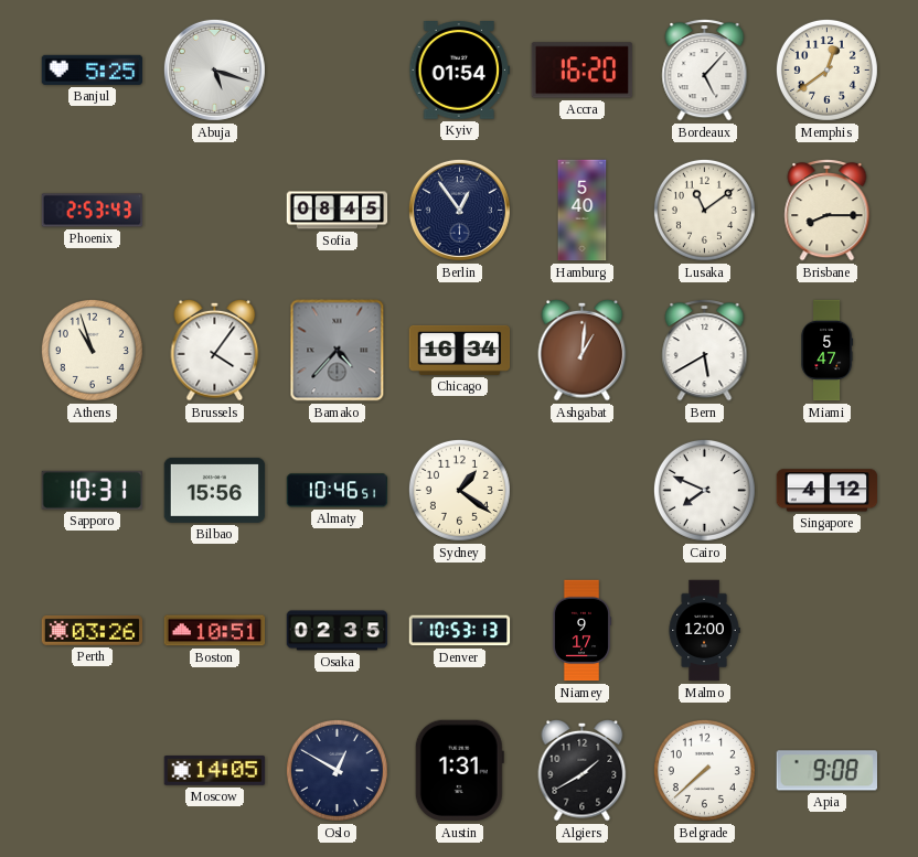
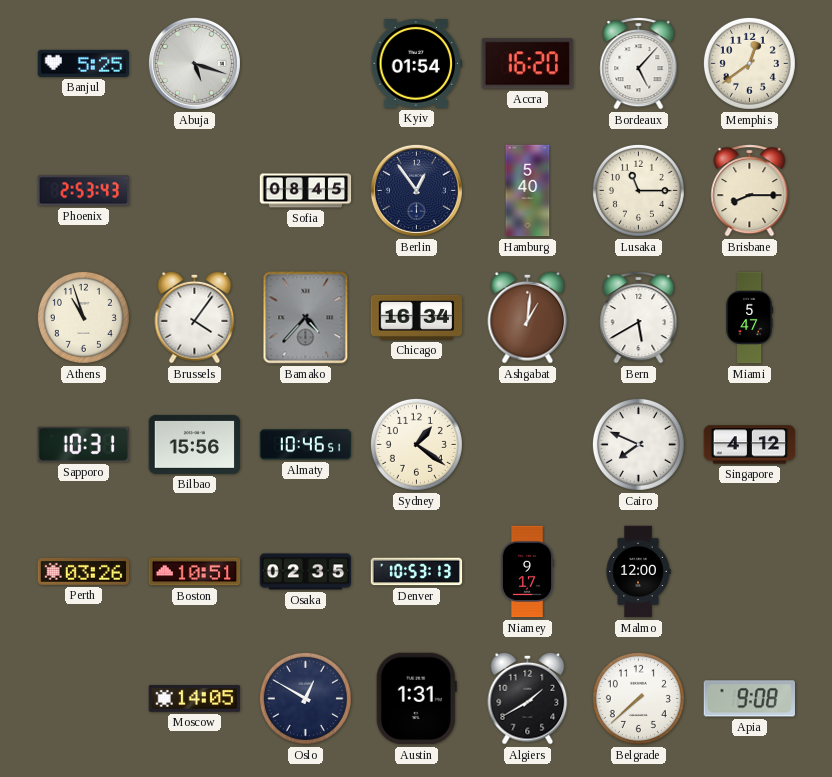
Lusaka: 11:09 -> 11:15 (638, 190)
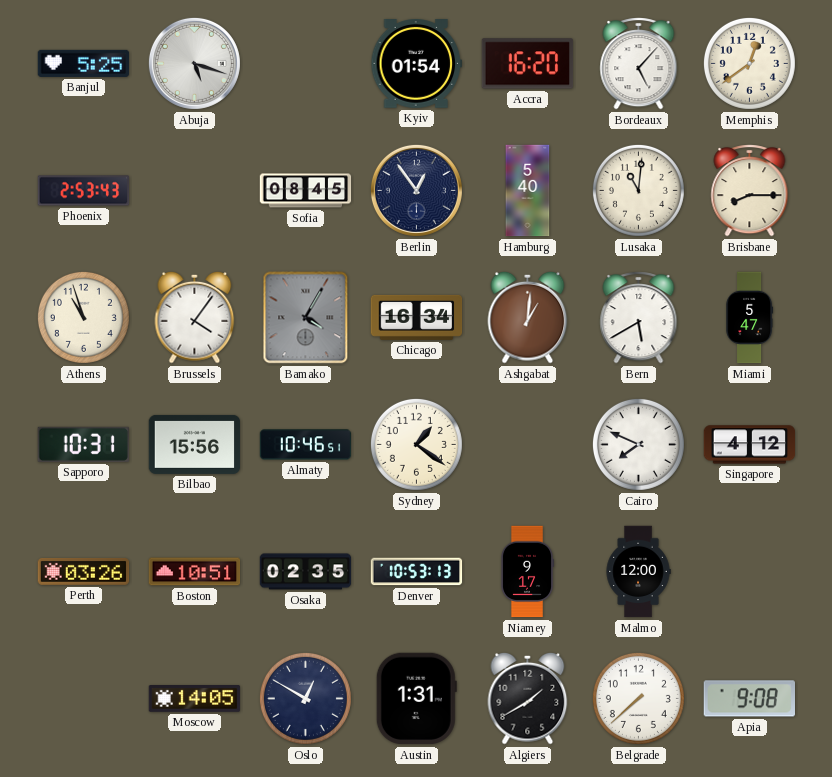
Lusaka: 11:15 -> 11:01 (638, 190)
Bamako: 4:37 -> 4:05 (306, 318)
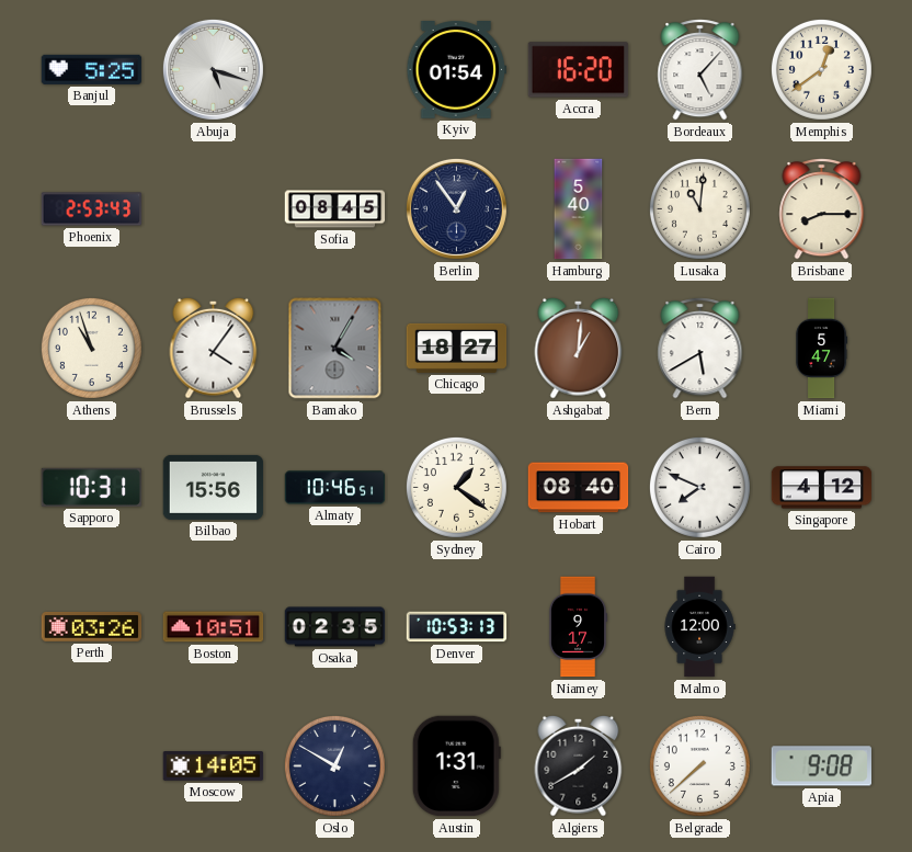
Chicago: 16:34 -> 18:27 (457, 348)
Hobart: none -> 08:40 (579, 488)
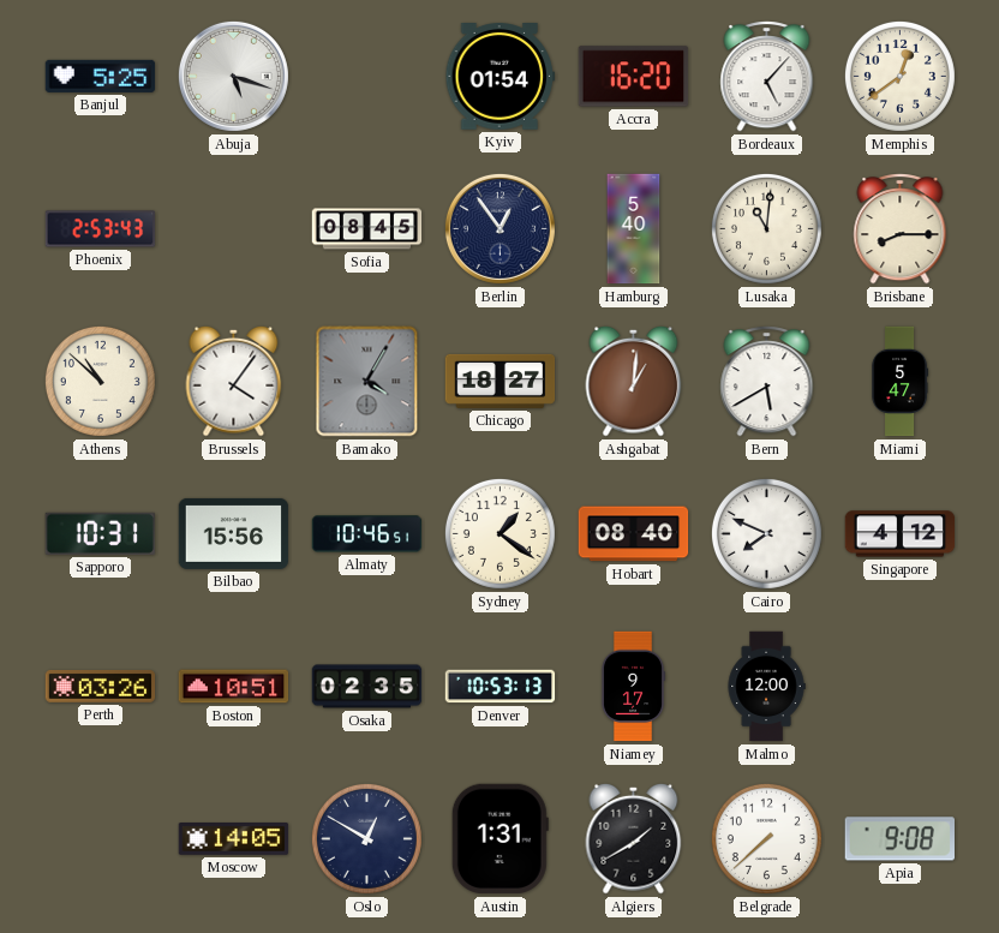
Athens: 10:57 -> 10:52 (100, 381)
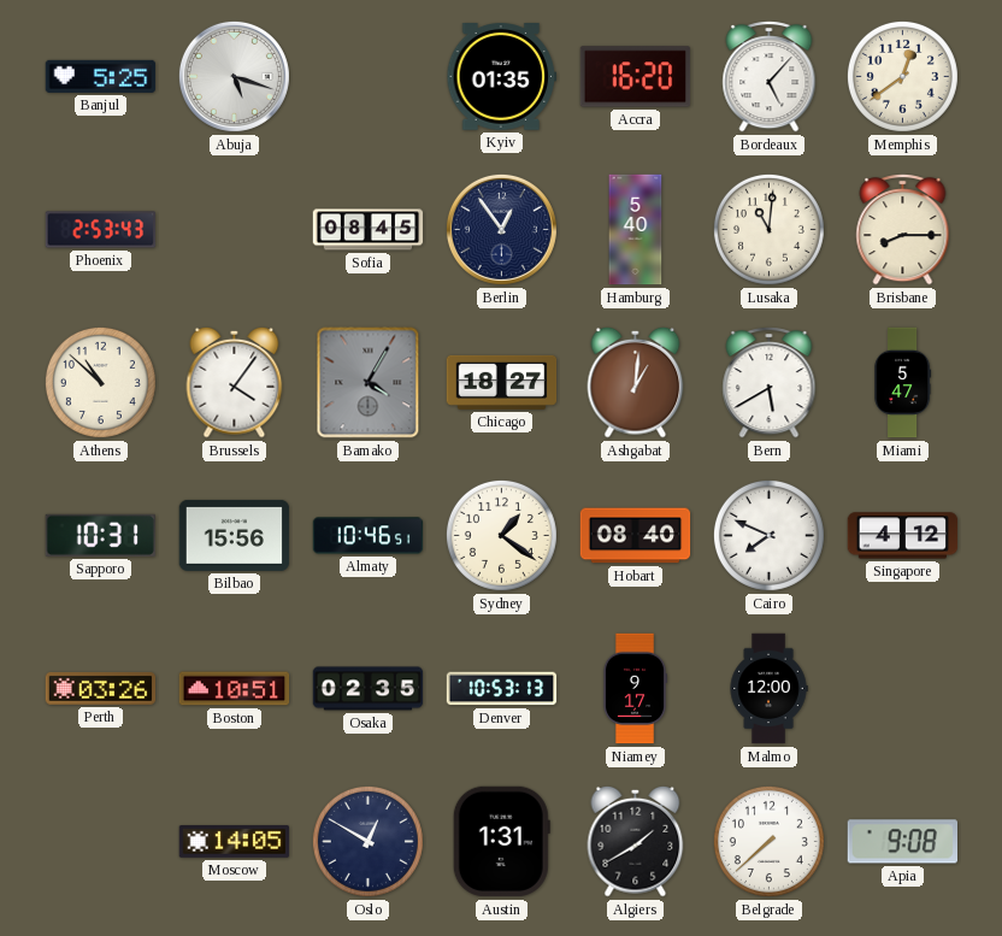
Kyiv: 01:54 -> 01:35 (502, 77)
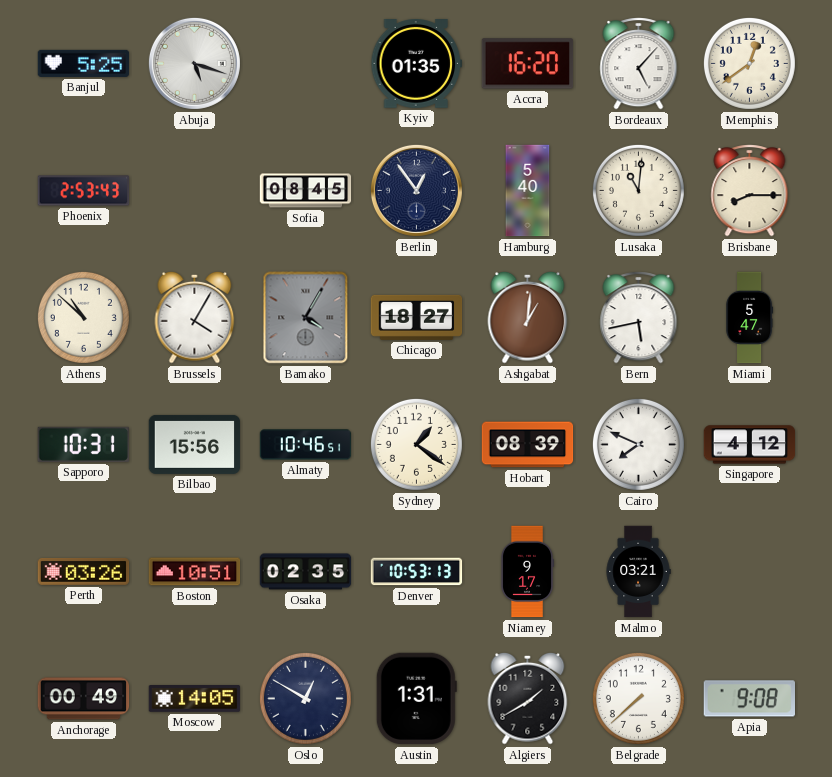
Brussels: 4:06 -> 4:05 (195, 317)
Bern: 5:40 -> 5:43 (639, 318)
Hobart: 08:40 -> 08:39 (528, 445)
Malmo: 12:00 -> 03:21 (638, 572)
Anchorage: none -> 00:49 (84, 699)
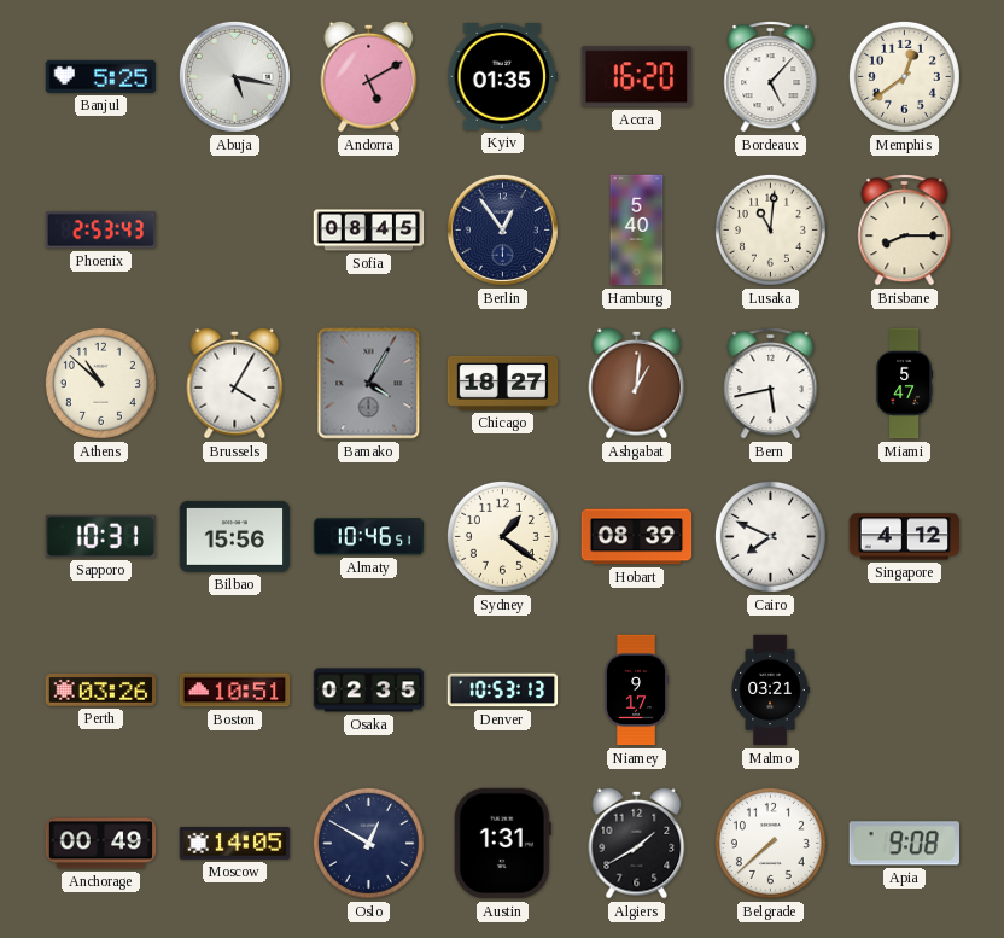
Abuja: 5:18 -> 5:17 (234, 76)
Andorra: none -> 5:10 (369, 76)
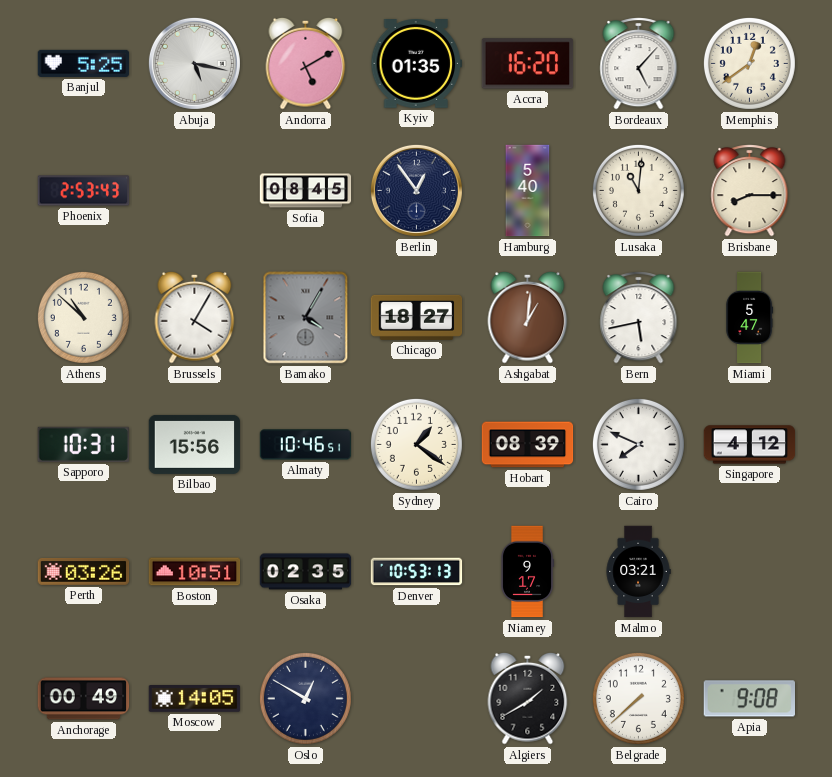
Austin: 1:31 -> none (502, 844)
